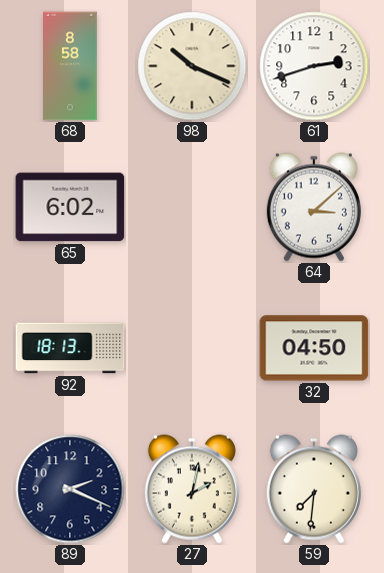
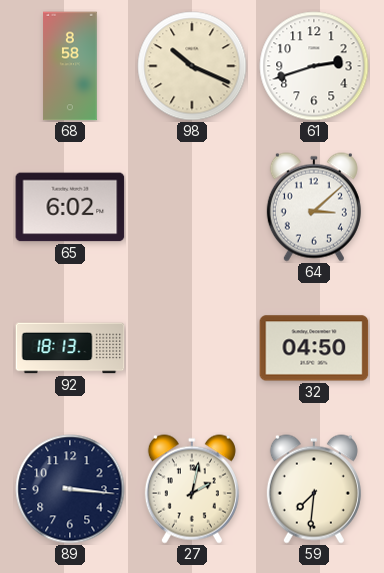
89: 2:19 -> 3:16 (70, 489)
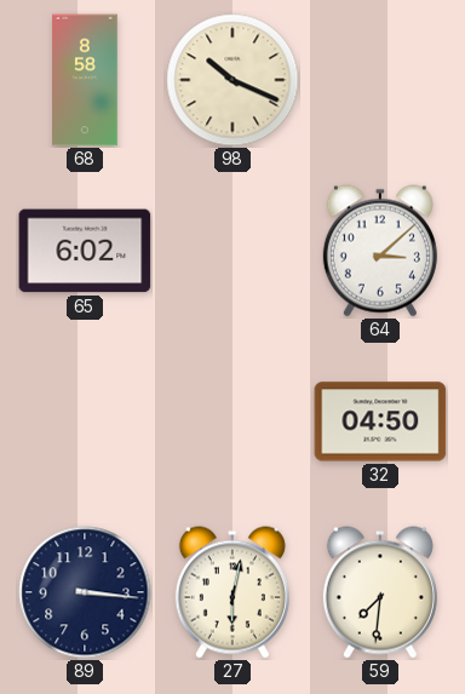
61: 2:42 -> none (314, 66)
92: 18:13 -> none (70, 348)
27: 2:02 -> 6:02 (232, 592)
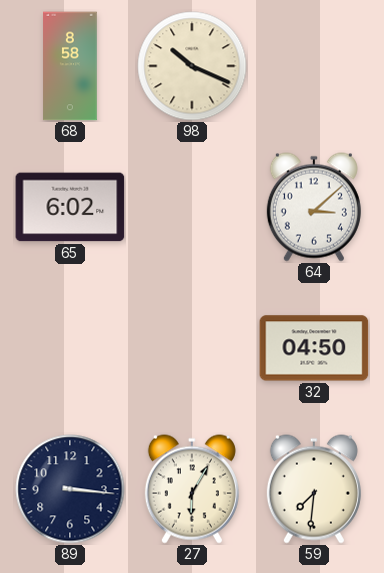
27: 6:02 -> 6:05 (192, 489)
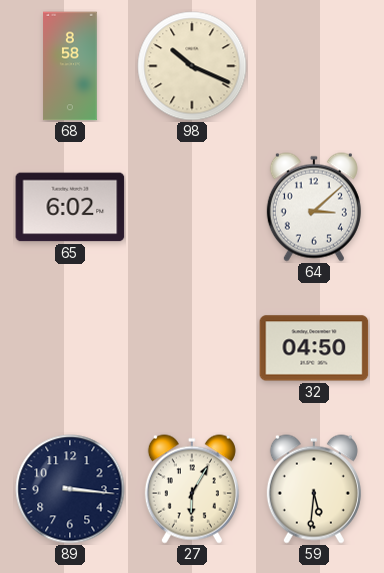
59: 7:31 -> 5:31 (314, 489)
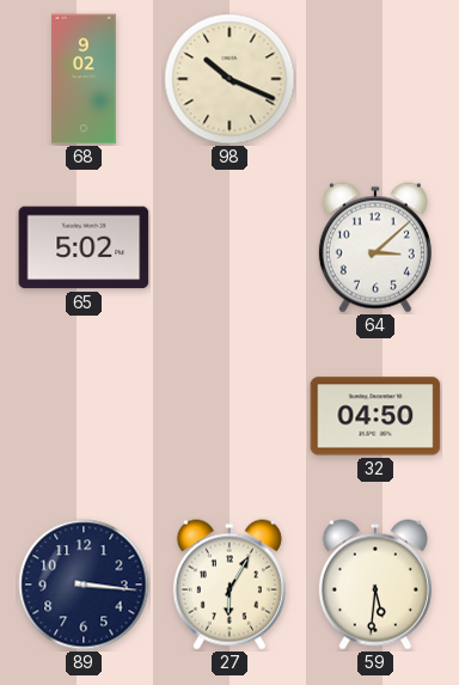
68: 8:58 -> 9:02 (84, 79)
65: 6:02 -> 5:02 (84, 247)
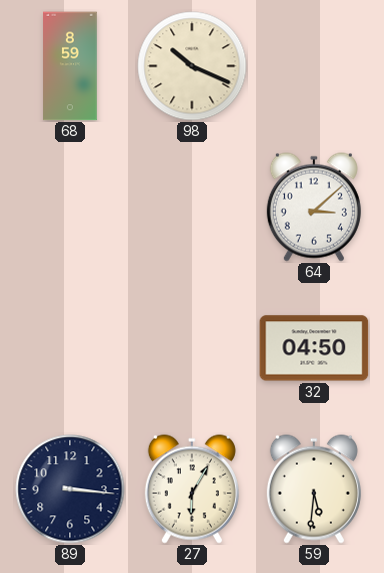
68: 9:02 -> 8:59 (70, 66)
65: 5:02 -> none (84, 247)
